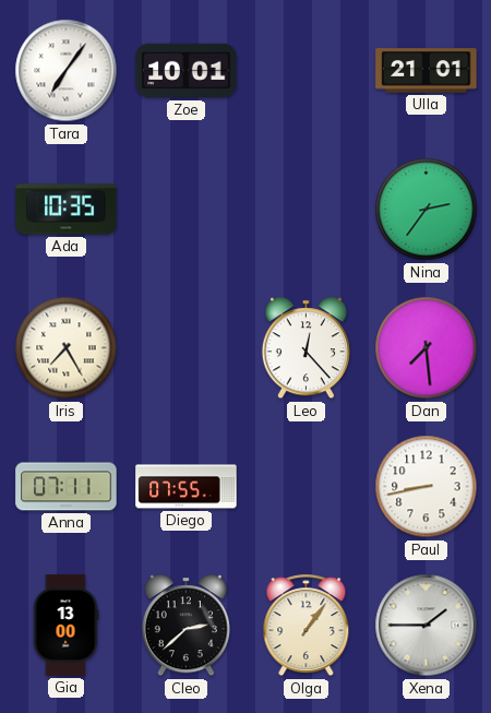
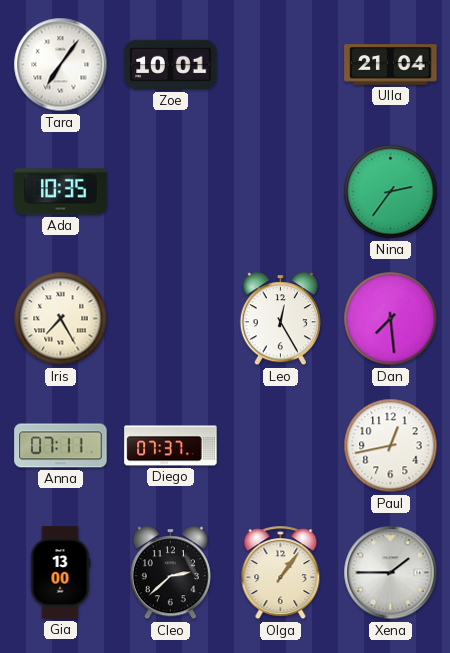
Ulla: 21:01 -> 21:04 (391, 65)
Leo: 12:23 -> 12:25 (280, 319)
Diego: 07:55 -> 07:37 (171, 446)
Paul: 8:43 -> 12:43 (391, 446)
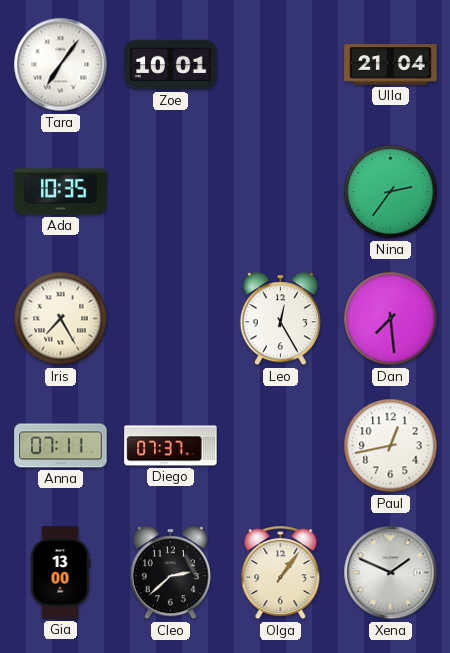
Xena: 1:45 -> 1:49 (391, 573)
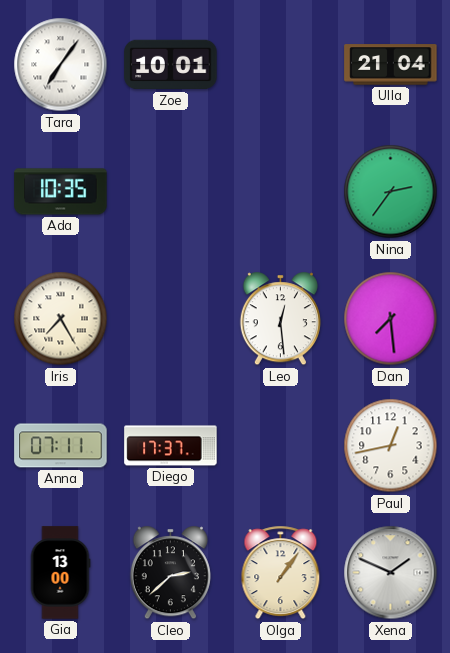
Leo: 12:25 -> 12:29 (280, 319)
Diego: 07:37 -> 17:37 (171, 446)
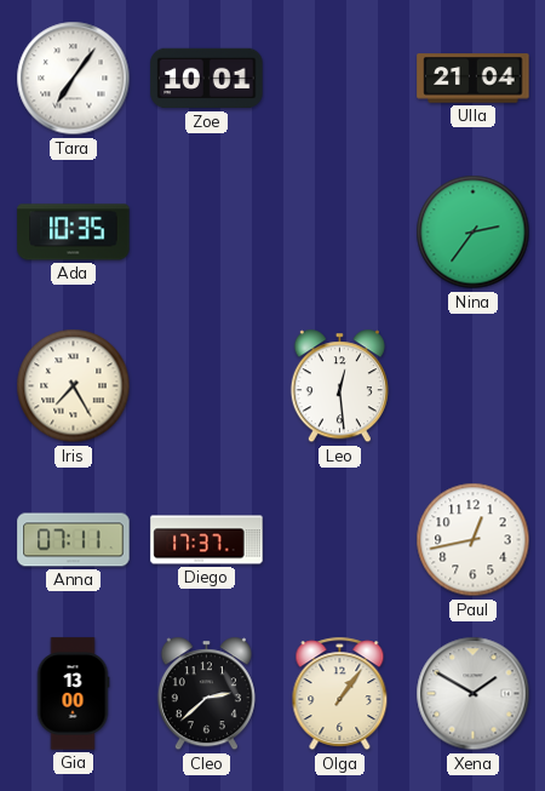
Dan: 7:29 -> none (391, 319)
Xena: 1:49 -> 1:50 (474, 694)
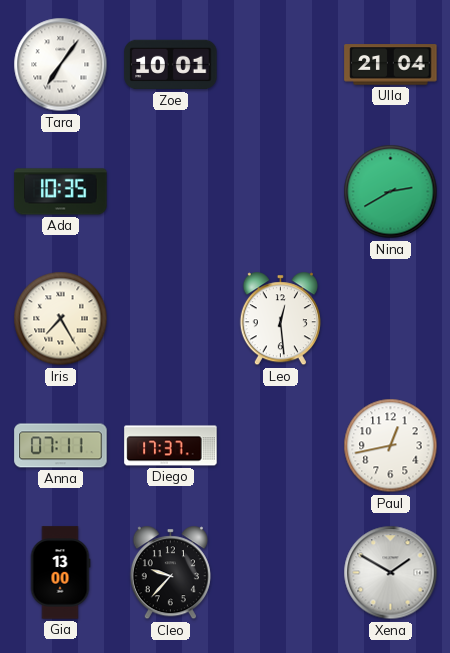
Nina: 2:36 -> 2:40 (391, 192)
Cleo: 2:38 -> 9:37 (170, 573)
Olga: 1:06 -> none (340, 694)
